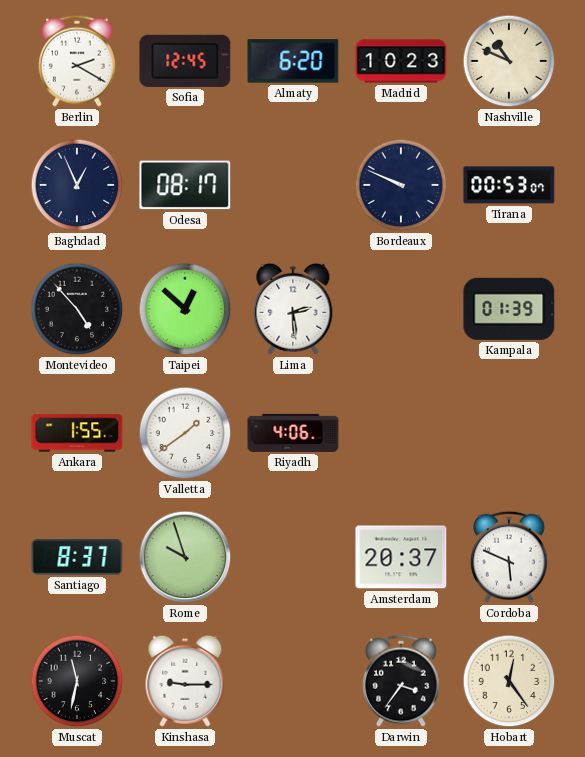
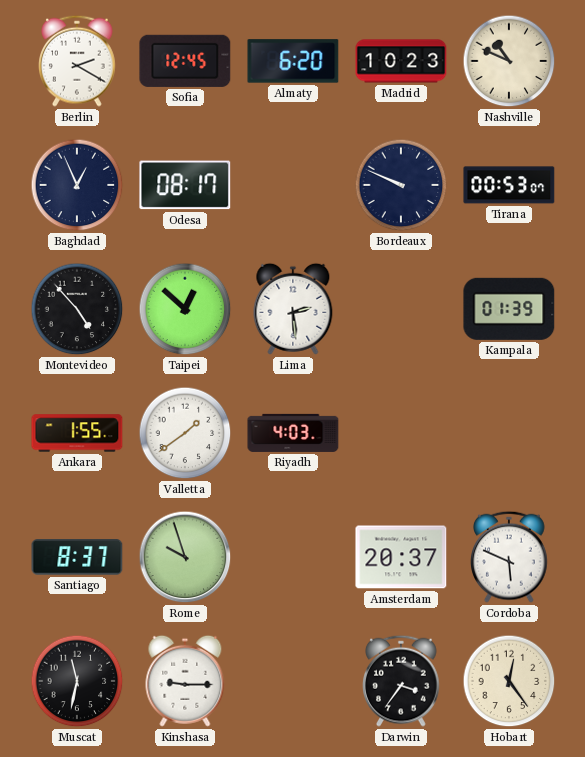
Riyadh: 4:06 -> 4:03 (293, 433)
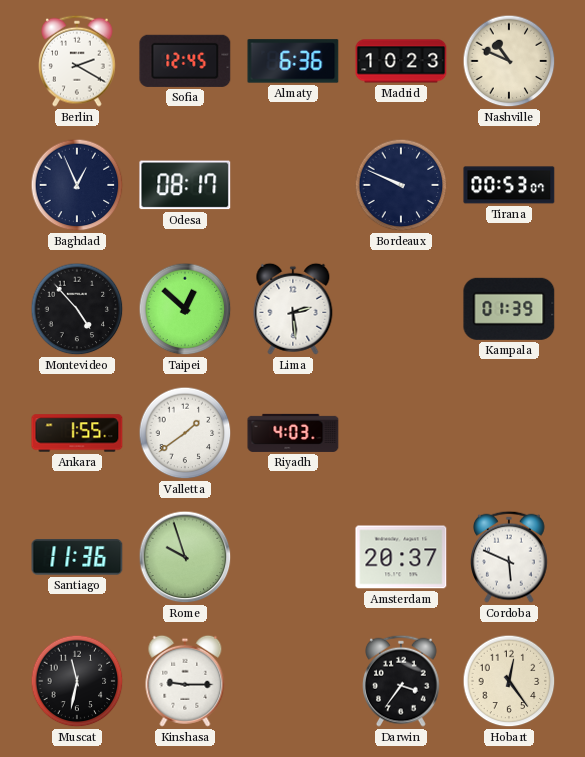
Almaty: 6:20 -> 6:36 (293, 61)
Santiago: 8:37 -> 11:36 (77, 557)
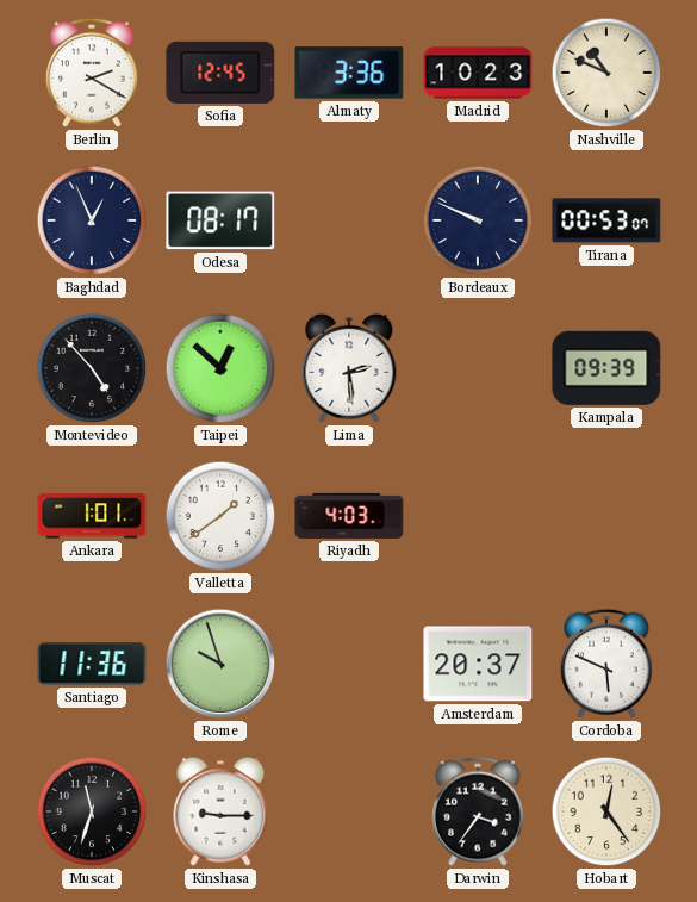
Almaty: 6:36 -> 3:36 (349, 73)
Kampala: 01:39 -> 09:39 (606, 368)
Ankara: 1:55 -> 1:01 (92, 516)
Muscat: 11:32 -> 11:33 (92, 811)
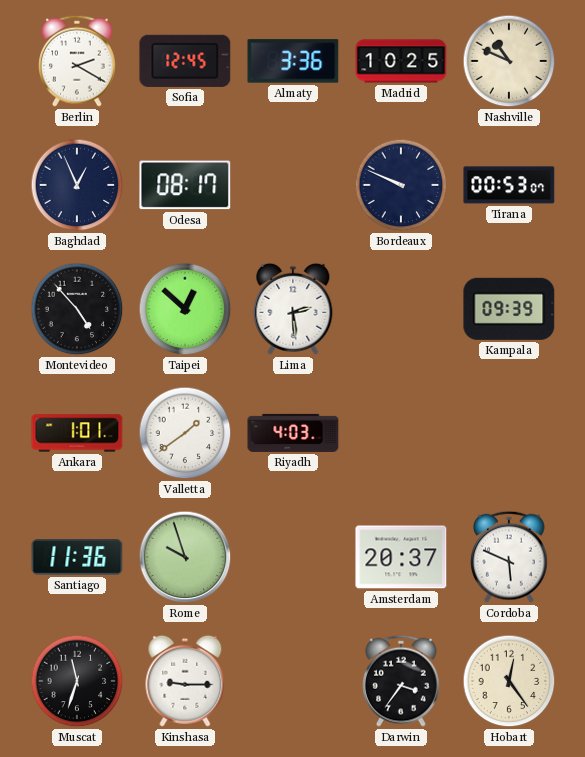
Madrid: 10:23 -> 10:25 (401, 61)
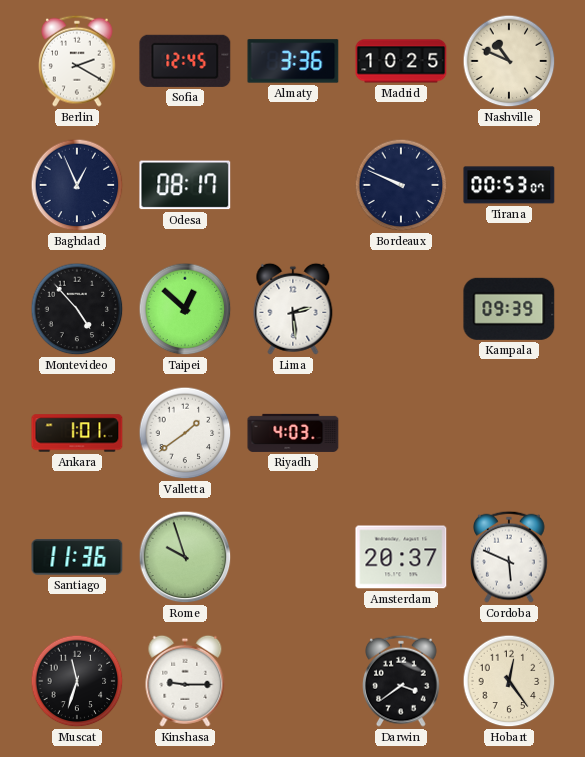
Darwin: 3:36 -> 3:39 (402, 681)
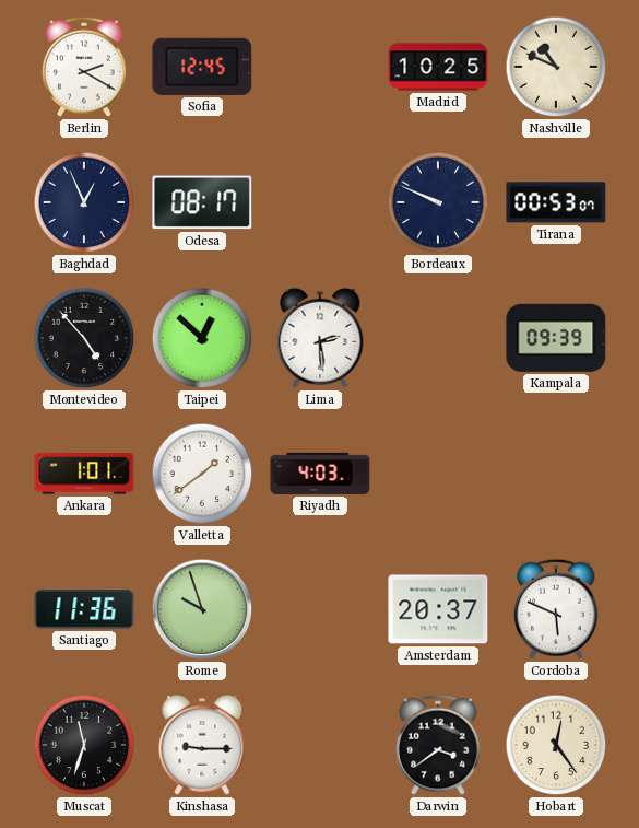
Almaty: 3:36 -> none (293, 61)
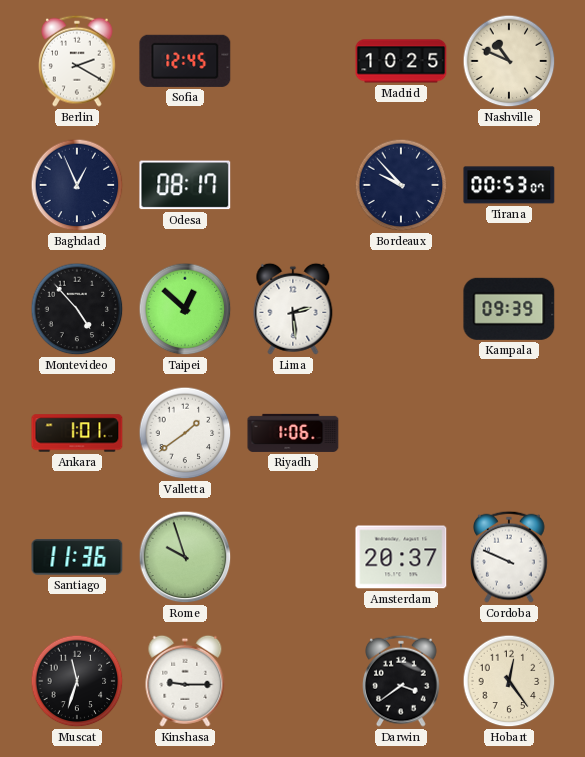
Bordeaux: 9:49 -> 9:53 (401, 185)
Riyadh: 4:03 -> 1:06 (293, 433)
Cordoba: 5:49 -> 9:49 (510, 557)
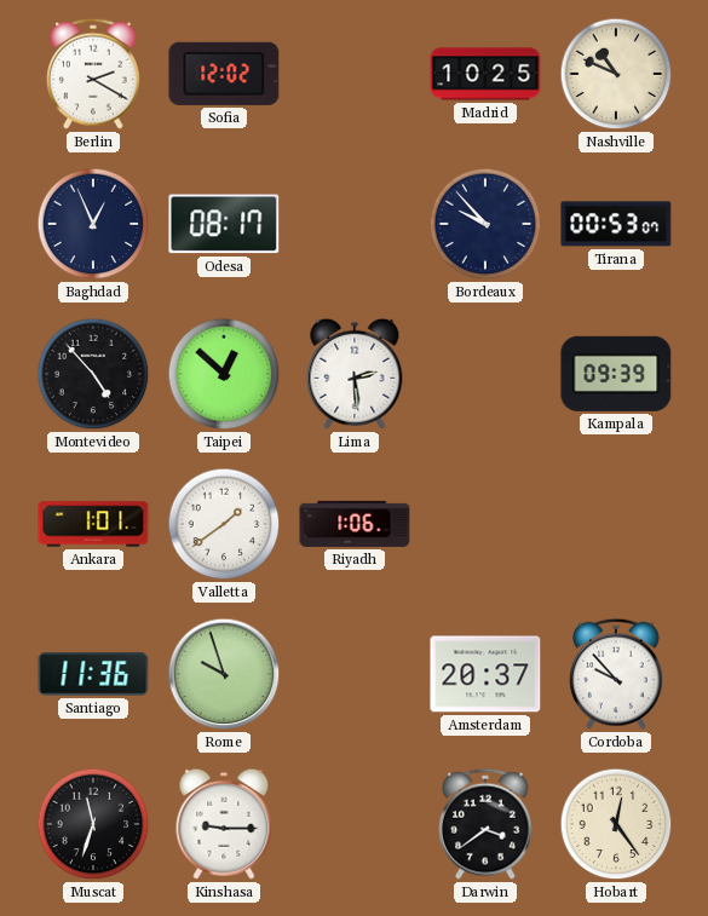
Sofia: 12:45 -> 12:02 (224, 74)
Cordoba: 9:49 -> 9:53 (617, 674)
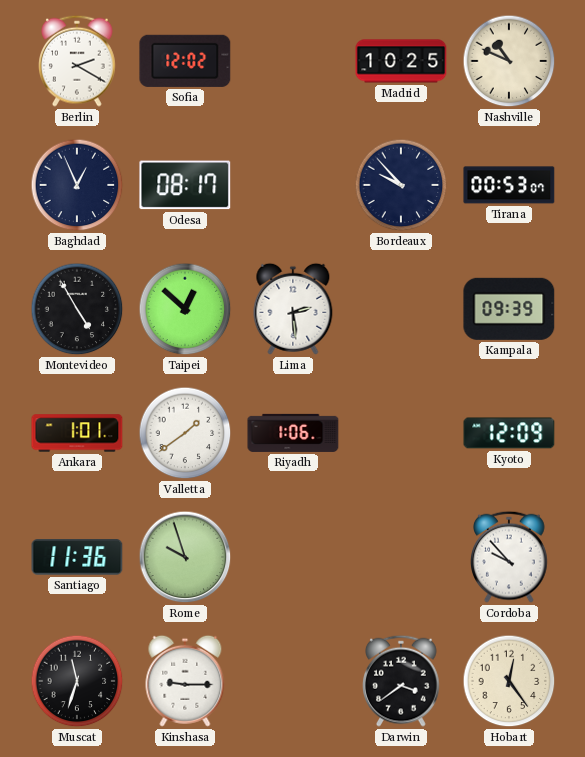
Montevideo: 4:53 -> 4:55 (77, 309)
Kyoto: none -> 12:09 (509, 433)
Amsterdam: 20:37 -> none (485, 674)
